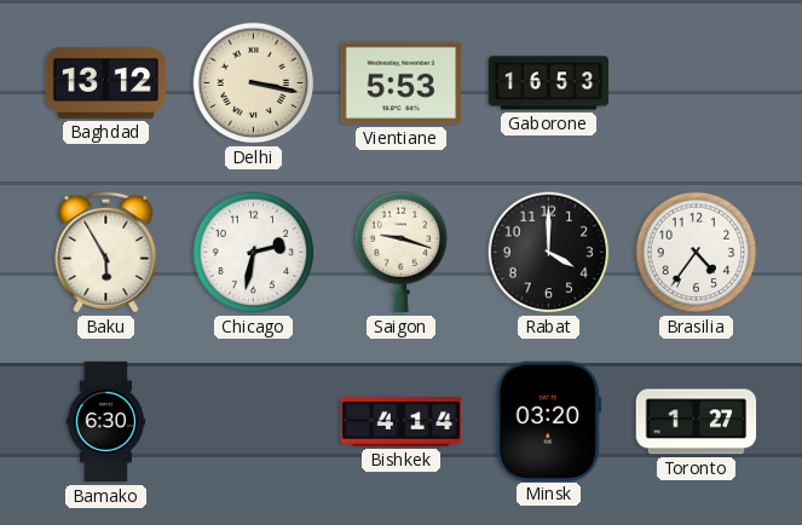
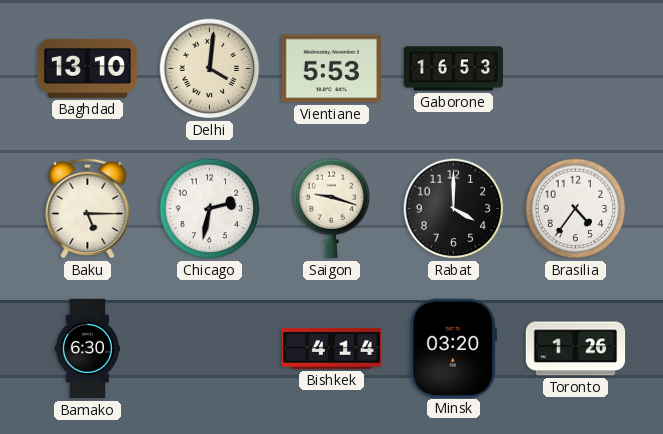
Baghdad: 13:12 -> 13:10 (88, 68)
Delhi: 3:17 -> 4:01 (210, 69)
Baku: 5:55 -> 5:15 (88, 208)
Toronto: 1:27 -> 1:26 (576, 349)
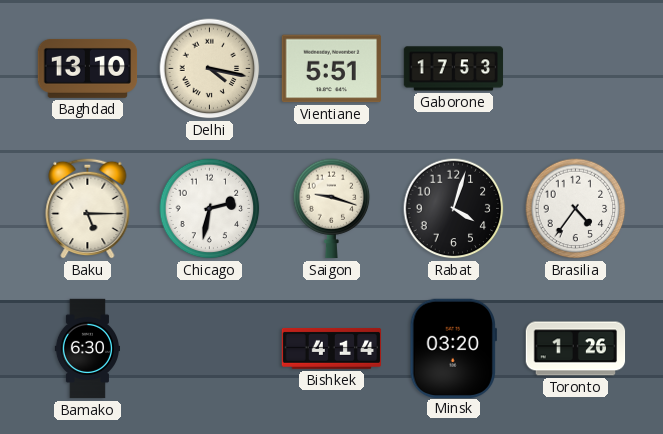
Delhi: 4:01 -> 4:17 (210, 69)
Vientiane: 5:53 -> 5:51 (331, 69)
Gaborone: 16:53 -> 17:53 (454, 69)
Rabat: 4:00 -> 4:03 (454, 209)
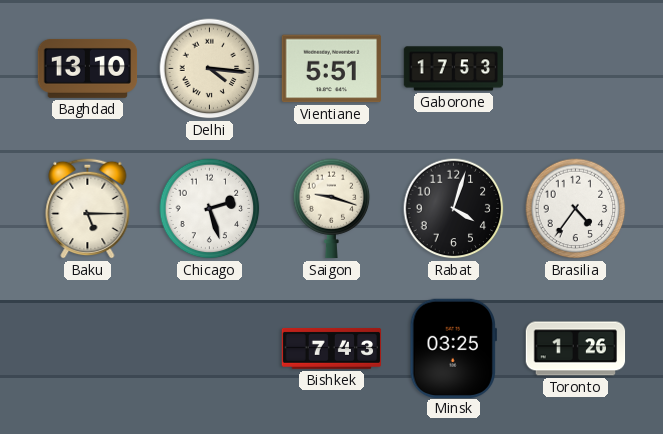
Delhi: 4:17 -> 4:16 (210, 69)
Chicago: 2:32 -> 2:27 (210, 209)
Bamako: 6:30 -> none (87, 349)
Bishkek: 4:14 -> 7:43 (332, 349)
Minsk: 03:20 -> 03:25 (453, 348)
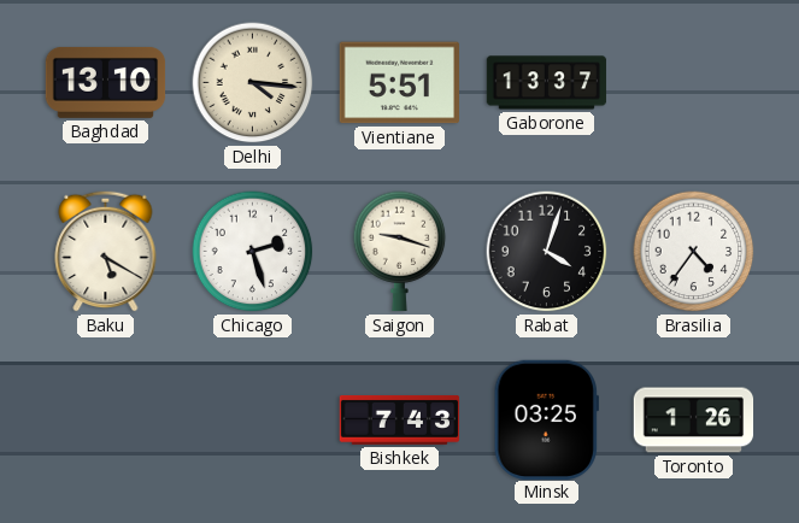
Gaborone: 17:53 -> 13:37 (547, 83)
Baku: 5:15 -> 5:20 (106, 251)
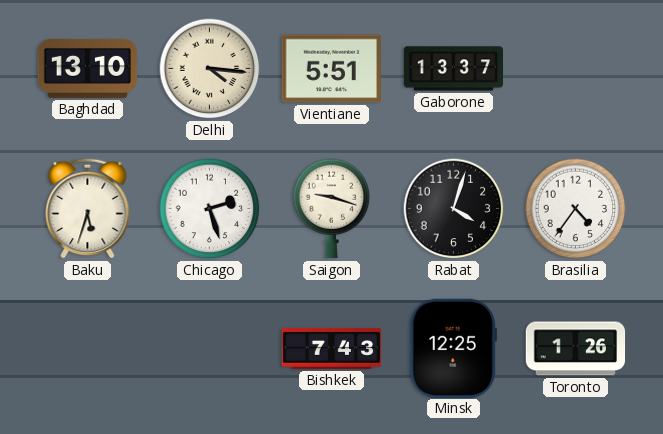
Baku: 5:20 -> 5:33 (88, 208)
Minsk: 03:25 -> 12:25 (453, 348)
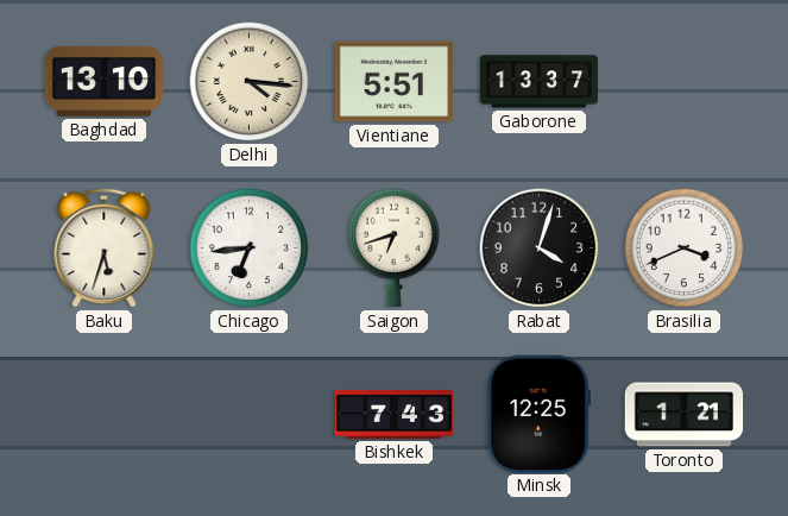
Chicago: 2:27 -> 6:44 (250, 248)
Saigon: 9:18 -> 6:42 (395, 248)
Brasilia: 4:36 -> 3:41 (685, 248)
Toronto: 1:26 -> 1:21 (685, 415)
